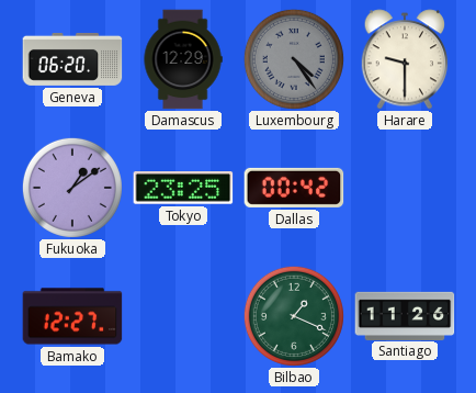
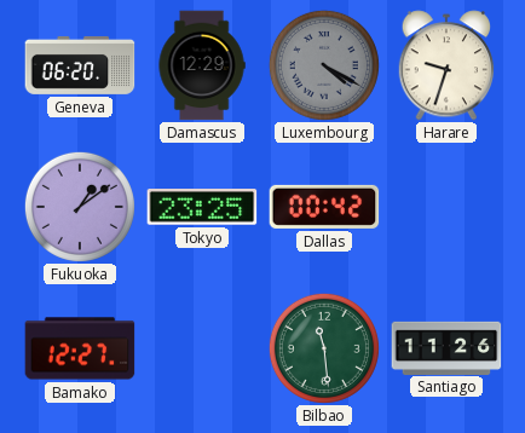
Luxembourg: 4:24 -> 4:20 (324, 65)
Harare: 9:30 -> 9:33 (446, 65)
Bilbao: 1:19 -> 11:29 (324, 348)
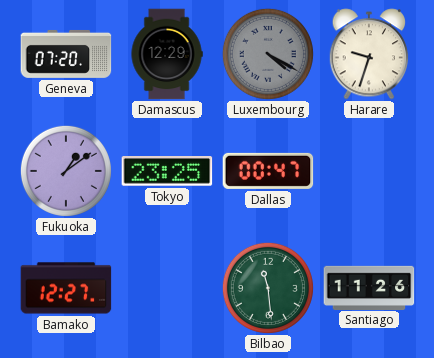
Geneva: 06:20 -> 07:20 (66, 54)
Dallas: 00:42 -> 00:47 (268, 171)
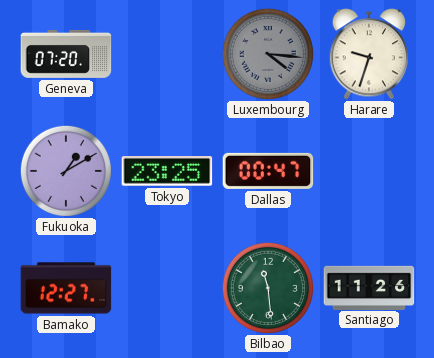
Damascus: 12:29 -> none (167, 54)
Luxembourg: 4:20 -> 4:16 (268, 54)
Fukuoka: 1:09 -> 1:10 (66, 171)
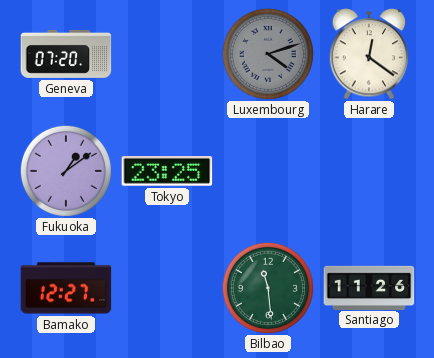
Luxembourg: 4:16 -> 4:12 (268, 54)
Harare: 9:33 -> 12:21 (369, 54)
Fukuoka: 1:10 -> 1:09 (66, 171)
Dallas: 00:47 -> none (268, 171)
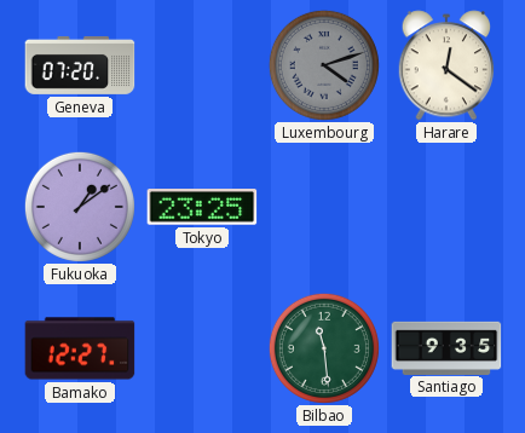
Santiago: 11:26 -> 9:35 (446, 347)
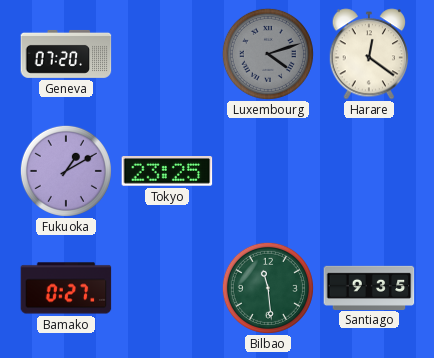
Fukuoka: 1:09 -> 1:10 (66, 171)
Bamako: 12:27 -> 0:27 (66, 288)
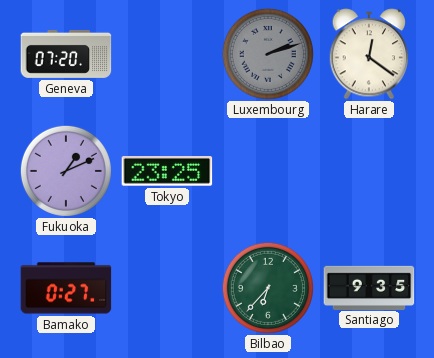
Luxembourg: 4:12 -> 2:12 (268, 54)
Fukuoka: 1:10 -> 1:11 (66, 171)
Bilbao: 11:29 -> 6:37 (268, 288)
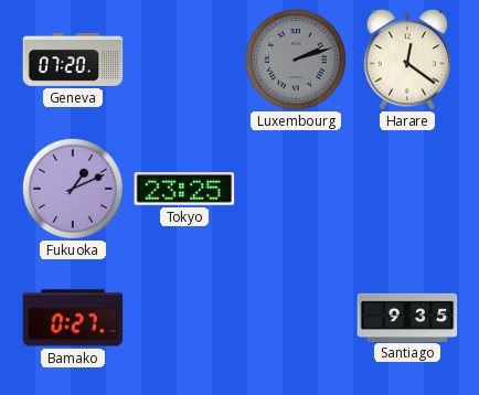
Bilbao: 6:37 -> none (268, 288)
